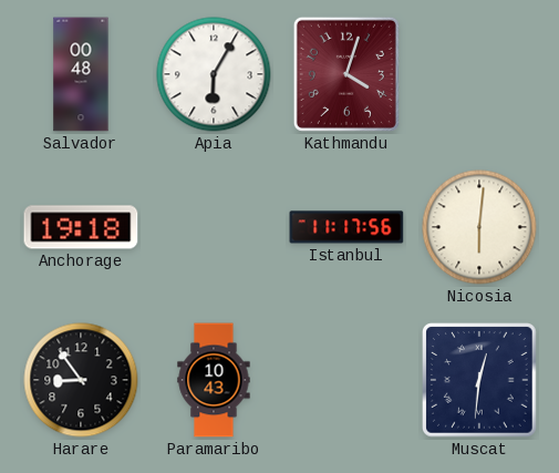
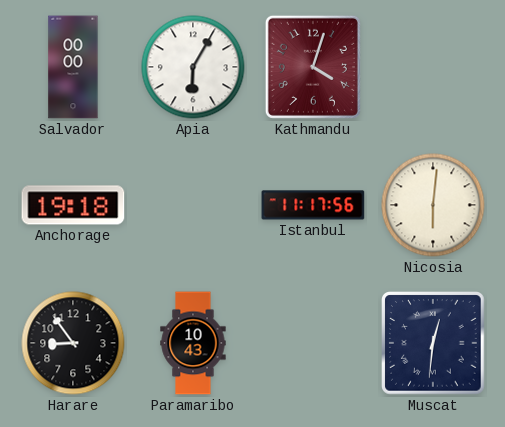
Salvador: 00:48 -> 00:00 (73, 67)
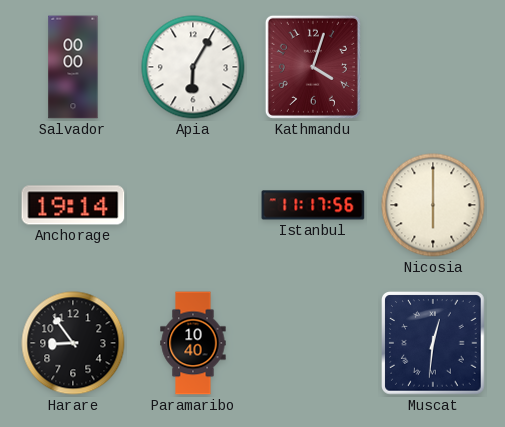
Anchorage: 19:18 -> 19:14 (73, 205)
Nicosia: 6:01 -> 6:00 (433, 205)
Paramaribo: 10:43 -> 10:40 (193, 343)
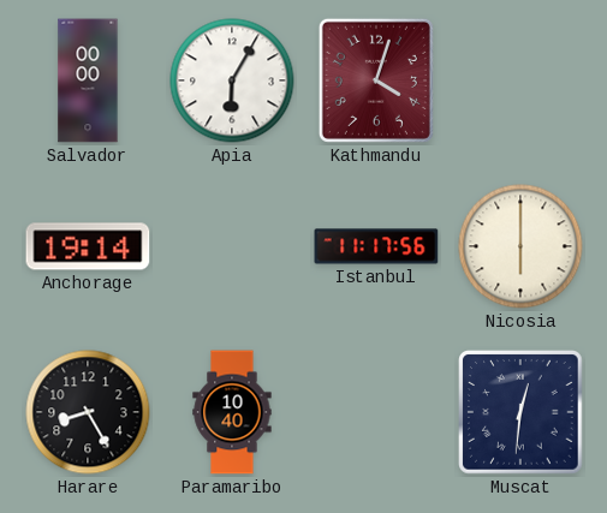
Harare: 8:54 -> 8:25 (88, 412)
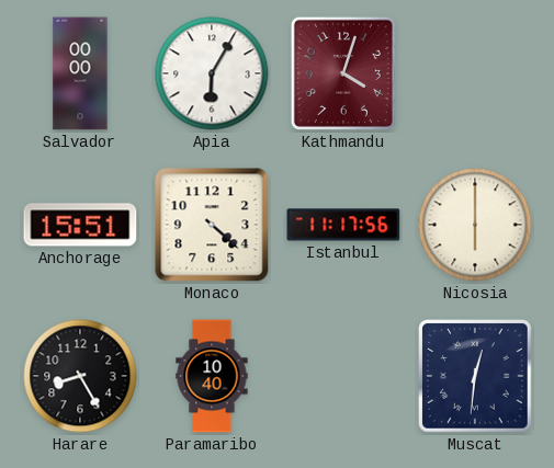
Anchorage: 19:14 -> 15:51 (80, 225)
Monaco: none -> 4:22 (212, 225)
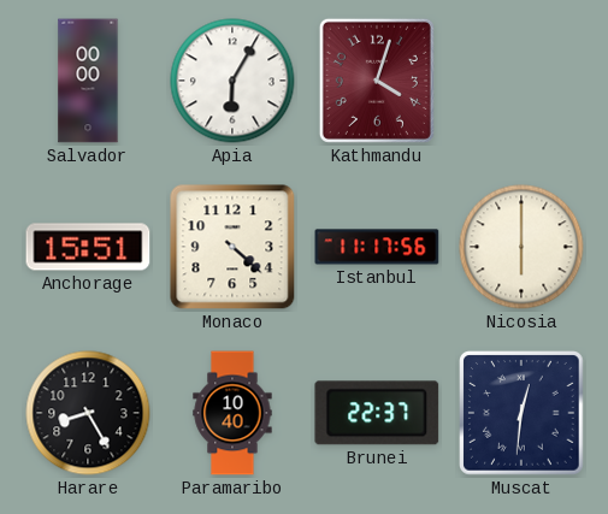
Brunei: none -> 22:37 (377, 413)
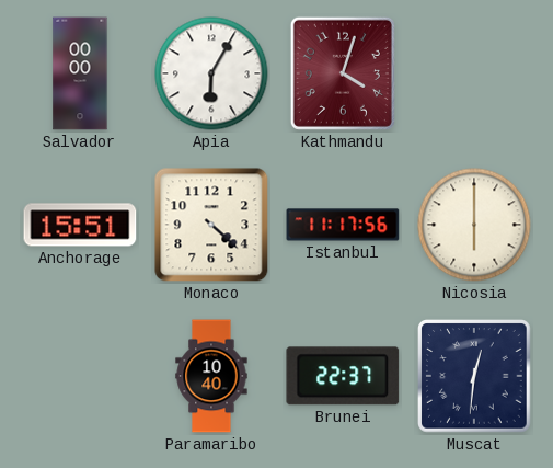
Harare: 8:25 -> none (88, 413)
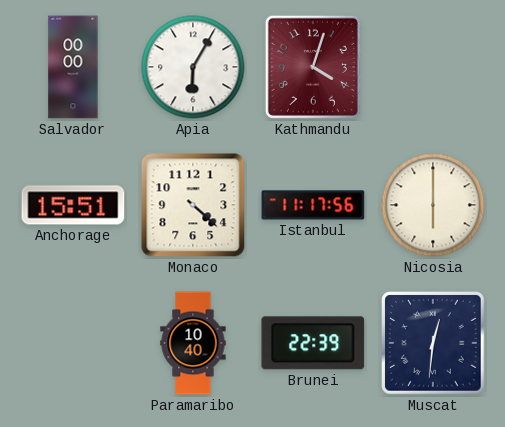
Brunei: 22:37 -> 22:39 (313, 343)
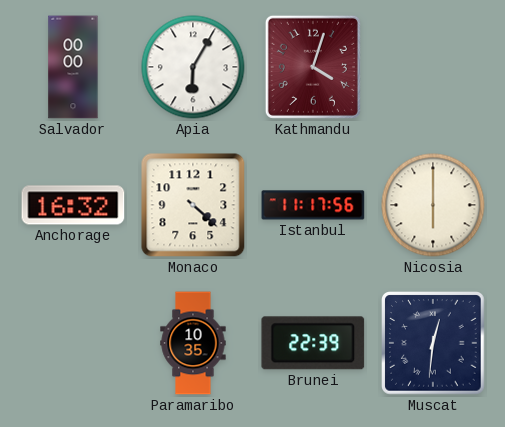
Anchorage: 15:51 -> 16:32 (73, 205)
Paramaribo: 10:40 -> 10:35 (193, 343)
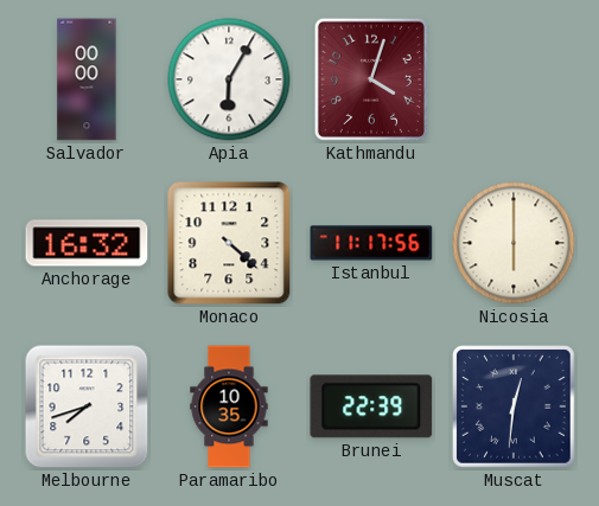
Melbourne: none -> 7:42 (87, 406)
